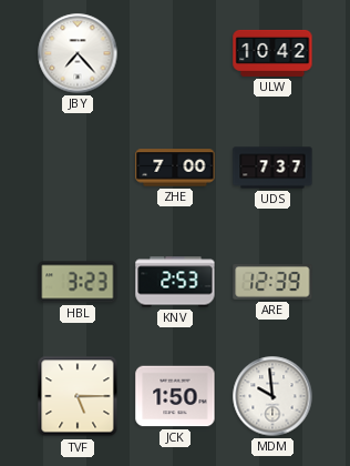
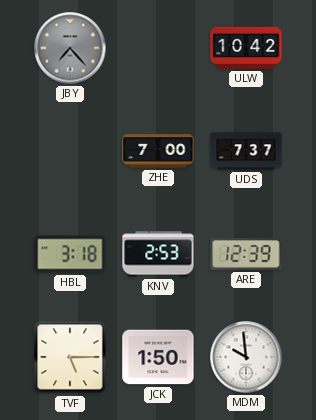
JBY dial: white -> grey (70, 48)
HBL: 3:23 -> 3:18 (70, 254)
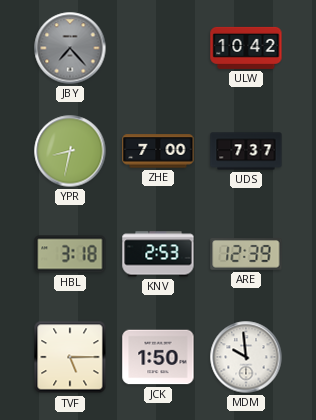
YPR: none -> 8:32 (70, 151)
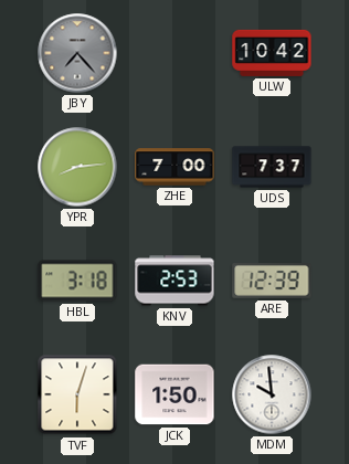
YPR: 8:32 -> 8:14 (77, 167)
TVF: 5:15 -> 6:03 (77, 394)
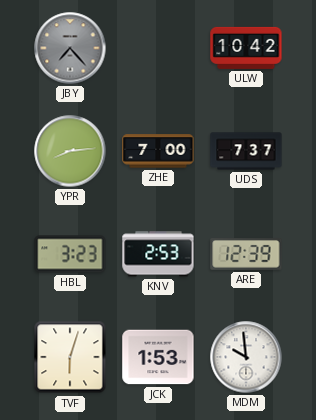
HBL: 3:18 -> 3:23 (70, 254)
JCK: 1:50 -> 1:53 (158, 357)
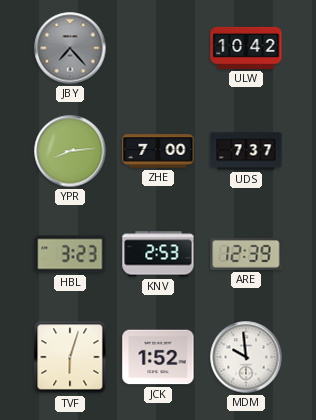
JCK: 1:53 -> 1:52 (158, 357)
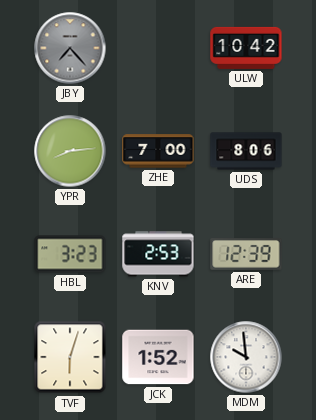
UDS: 7:37 -> 8:06 (246, 151)
